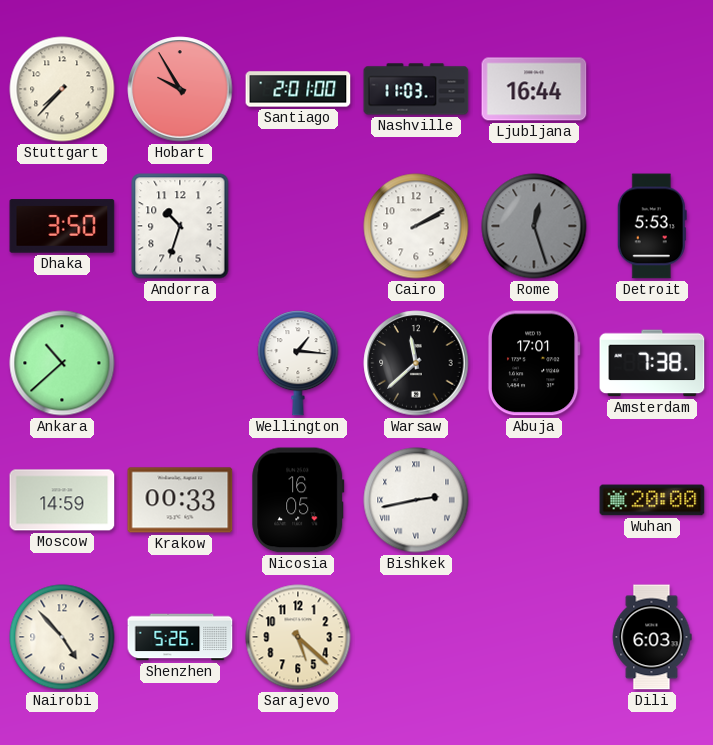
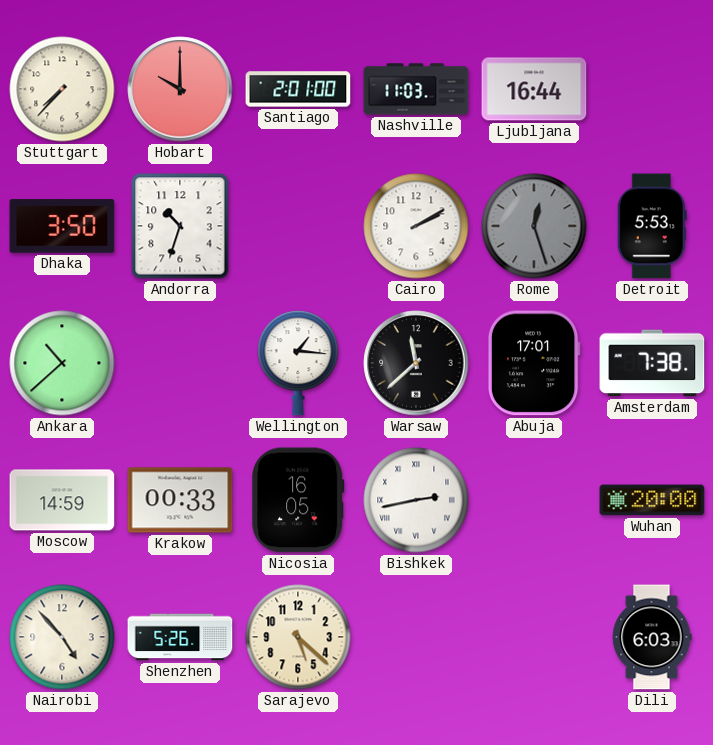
Hobart: 9:55 -> 10:00 (180, 89)
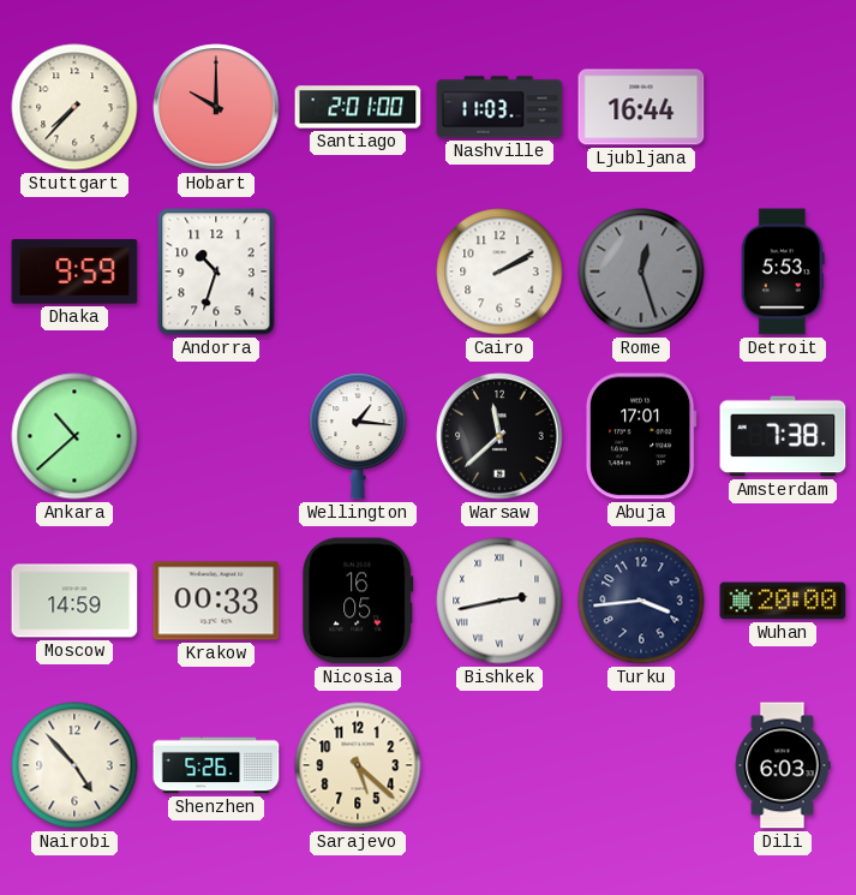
Dhaka: 3:50 -> 9:59 (74, 272)
Turku: none -> 3:44 (641, 601)
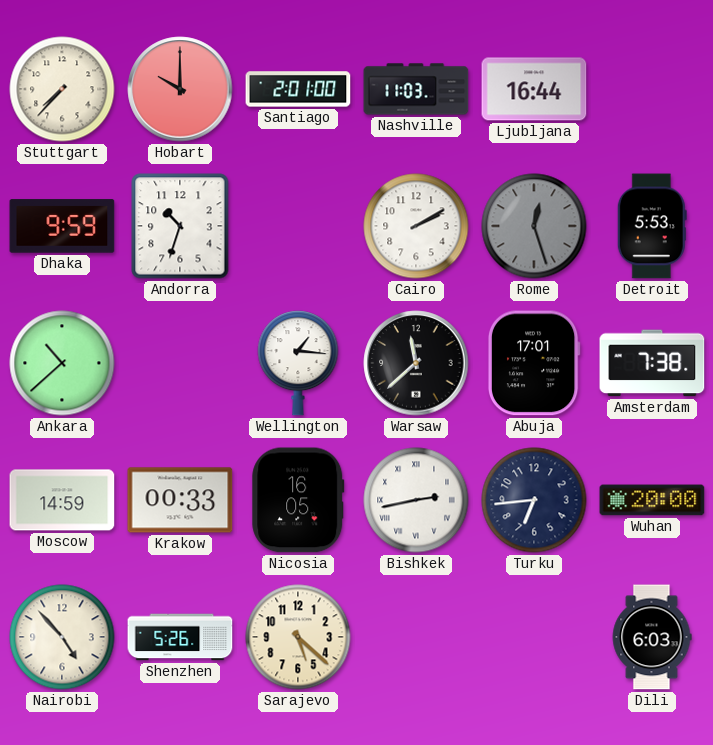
Turku: 3:44 -> 6:44 (534, 500)
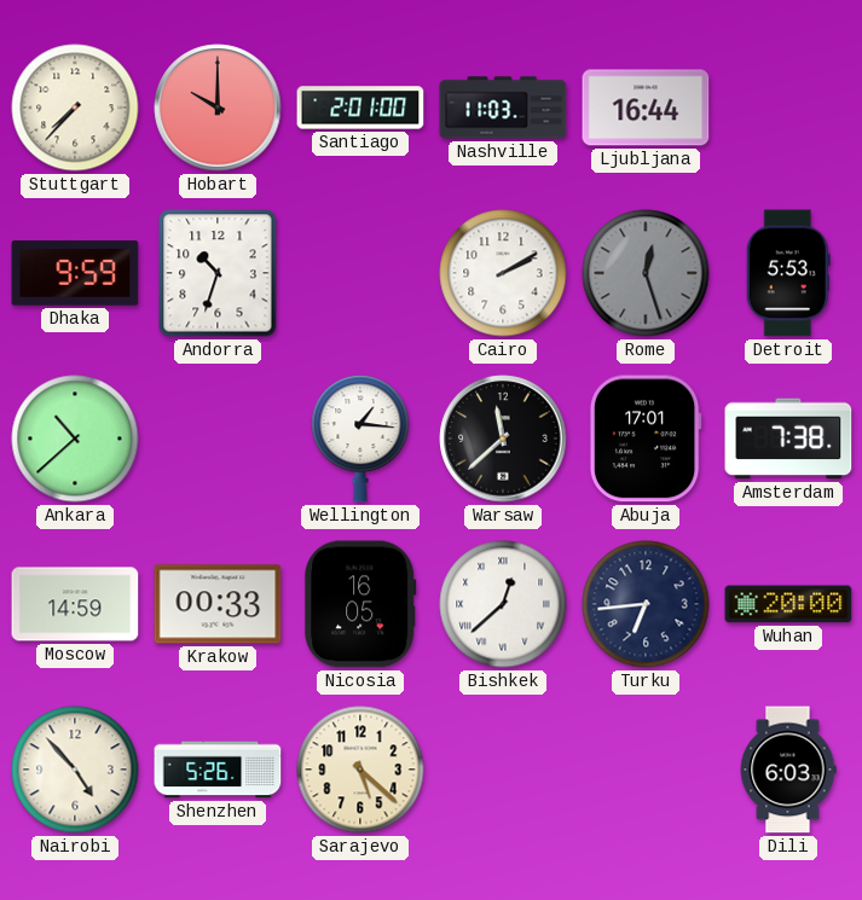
Bishkek: 2:43 -> 12:38 (503, 604)
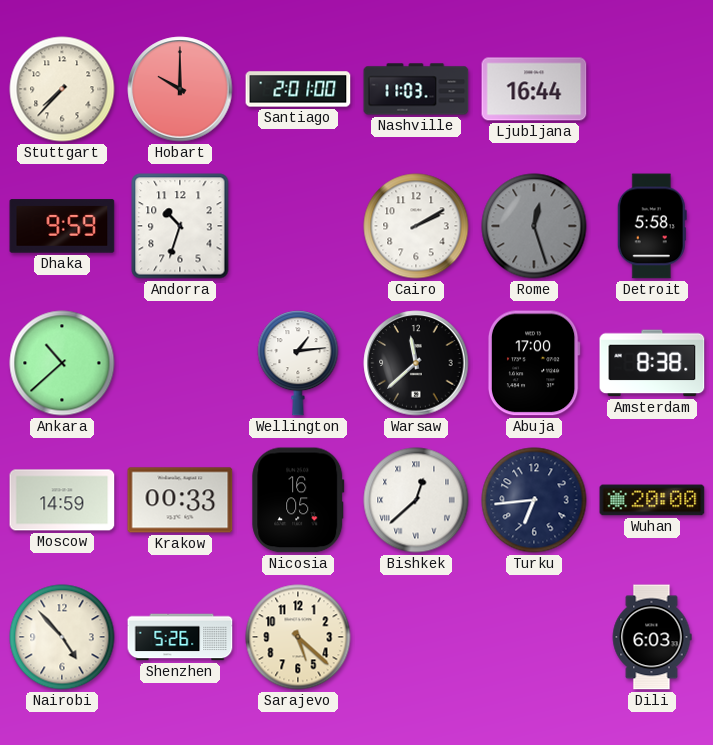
Detroit: 5:53 -> 5:58 (652, 226)
Wellington: 1:16 -> 1:14 (298, 363)
Abuja: 17:01 -> 17:00 (534, 363)
Amsterdam: 7:38 -> 8:38 (652, 363)
